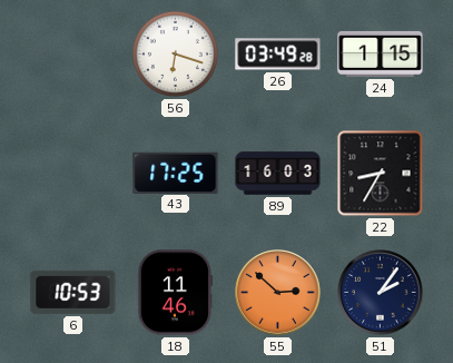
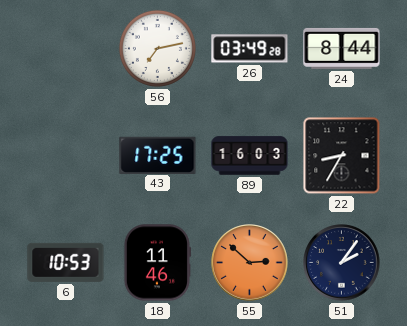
56: 6:18 -> 7:13 (157, 48)
24: 1:15 -> 8:44 (342, 48)
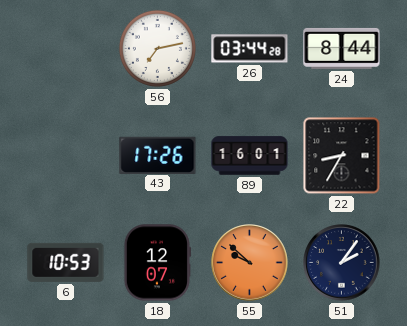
26: 03:49 -> 03:44 (250, 49)
43: 17:25 -> 17:26 (158, 155)
89: 16:03 -> 16:01 (250, 156)
18: 11:46 -> 12:07 (156, 263)
55: 2:52 -> 9:52 (250, 263)
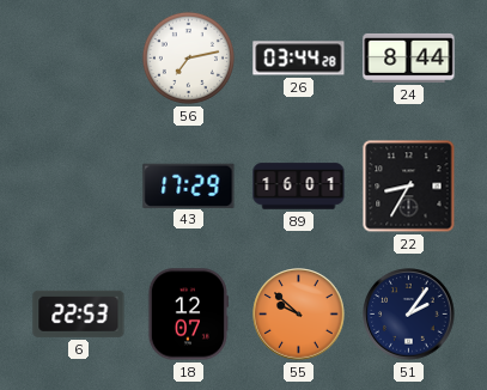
43: 17:26 -> 17:29 (189, 185)
6: 10:53 -> 22:53 (79, 313)
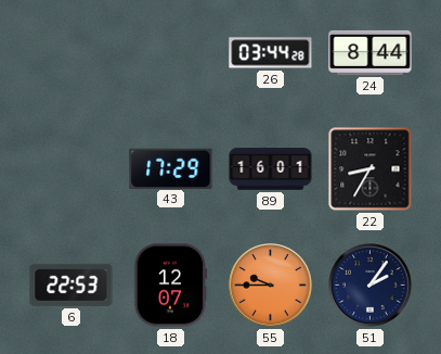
56: 7:13 -> none (188, 57)
55: 9:52 -> 9:45 (271, 286)
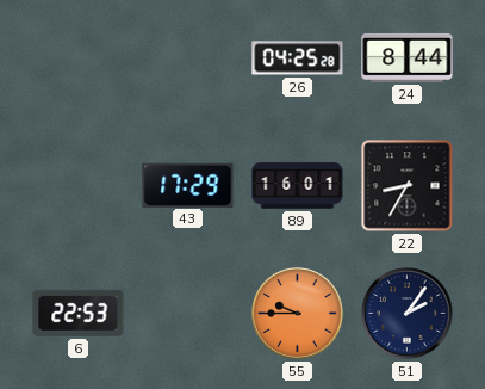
26: 03:44 -> 04:25 (298, 58)
18: 12:07 -> none (169, 286)
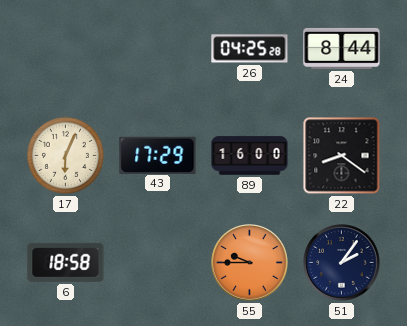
17: none -> 6:04 (65, 155)
89: 16:01 -> 16:00 (250, 156)
22: 8:35 -> 8:21 (342, 156)
6: 22:53 -> 18:58 (66, 262)
